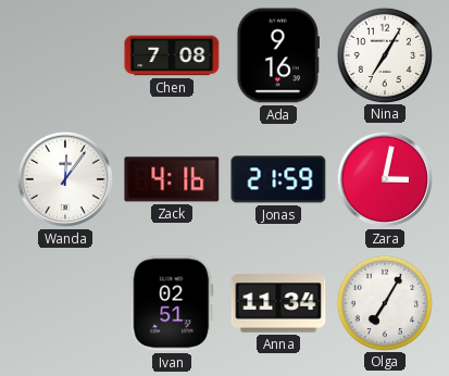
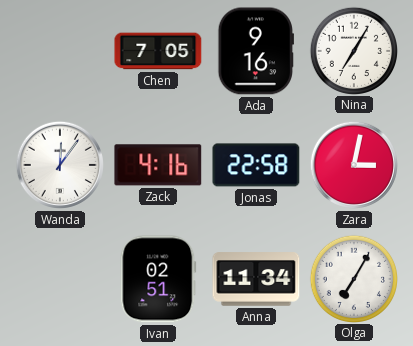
Chen: 7:08 -> 7:05 (158, 51)
Jonas: 21:59 -> 22:58 (256, 165)
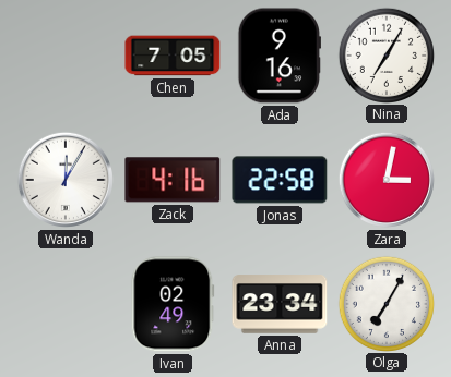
Wanda: 12:06 -> 12:05 (66, 180)
Ivan: 02:51 -> 02:49 (173, 304)
Anna: 11:34 -> 23:34 (280, 304)
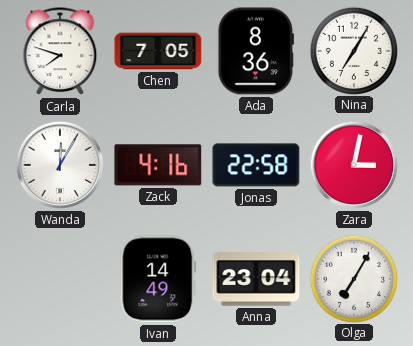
Carla: none -> 7:48 (60, 52)
Ada: 9:16 -> 8:36 (256, 51)
Ivan: 02:49 -> 14:49 (158, 279)
Anna: 23:34 -> 23:04 (256, 279)
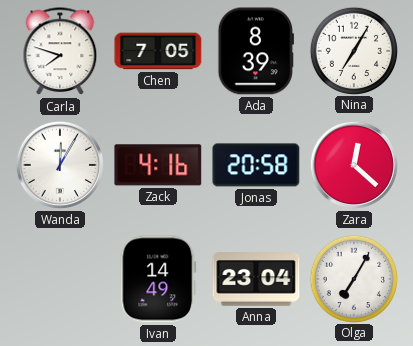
Ada: 8:36 -> 8:39 (256, 51)
Jonas: 22:58 -> 20:58 (256, 165)
Zara: 3:02 -> 12:22 (354, 165)
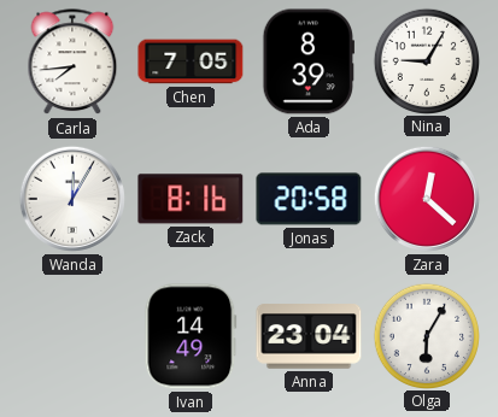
Carla: 7:48 -> 7:44 (72, 63)
Nina: 7:05 -> 9:05 (426, 60)
Zack: 4:16 -> 8:16 (191, 199)
Olga: 7:05 -> 6:05 (426, 335)
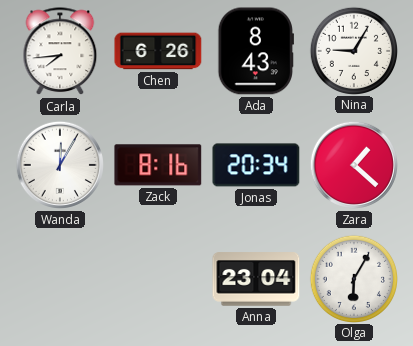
Chen: 7:05 -> 6:26 (158, 51)
Ada: 8:39 -> 8:43 (256, 51)
Jonas: 20:58 -> 20:34 (256, 165)
Zara: 12:22 -> 1:22 (354, 165)
Ivan: 14:49 -> none (191, 336)
